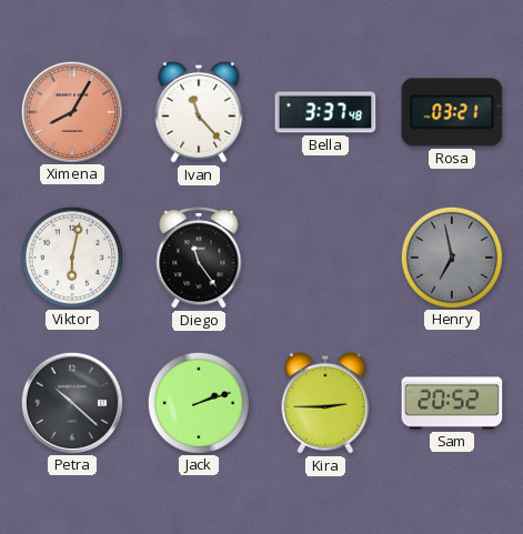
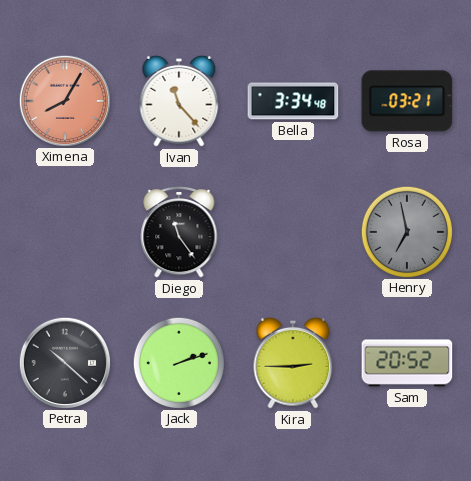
Bella: 3:37 -> 3:34 (293, 101)
Viktor: 6:02 -> none (71, 256)
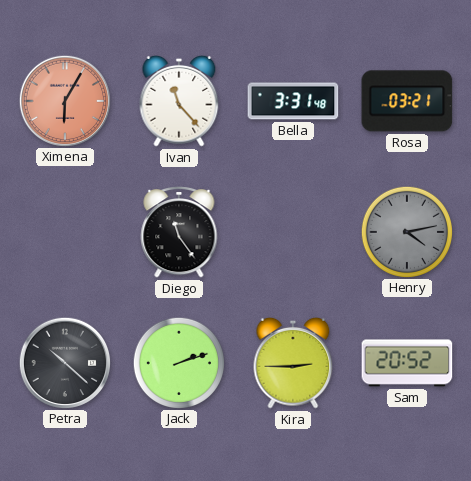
Ximena: 8:05 -> 6:05 (64, 100)
Bella: 3:34 -> 3:31 (293, 101)
Henry: 6:58 -> 4:13 (406, 231)
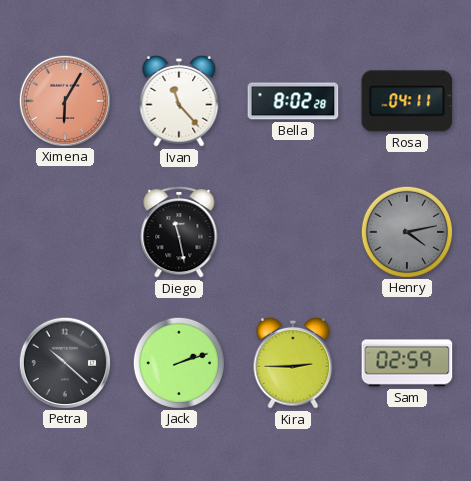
Bella: 3:31 -> 8:02 (293, 101)
Rosa: 03:21 -> 04:11 (407, 101)
Diego: 11:24 -> 11:28 (179, 233)
Sam: 20:52 -> 02:59 (407, 363)
